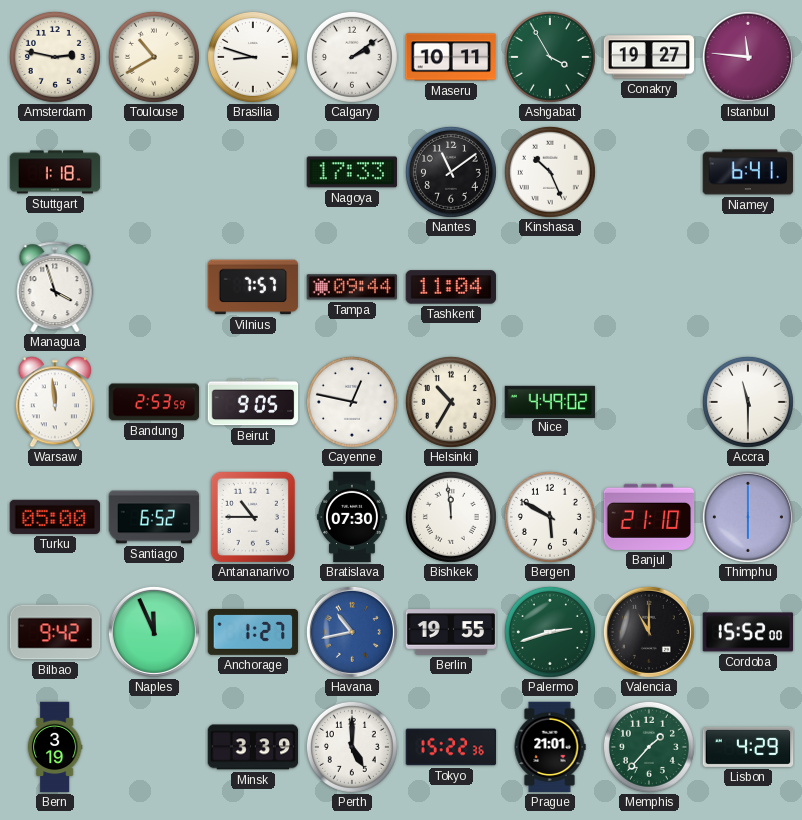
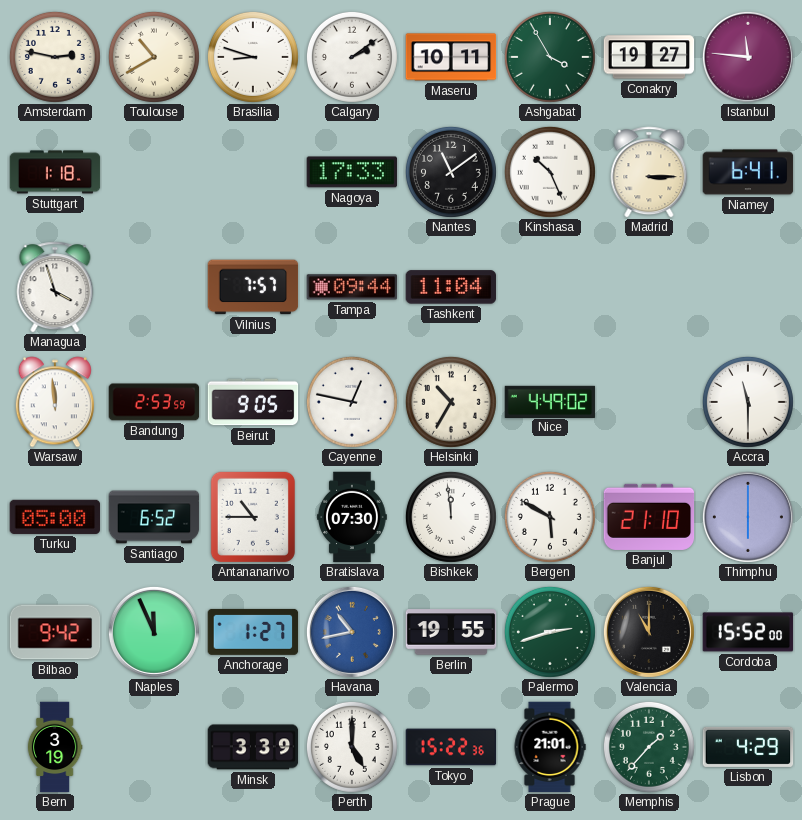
Madrid: none -> 3:15 (649, 172)
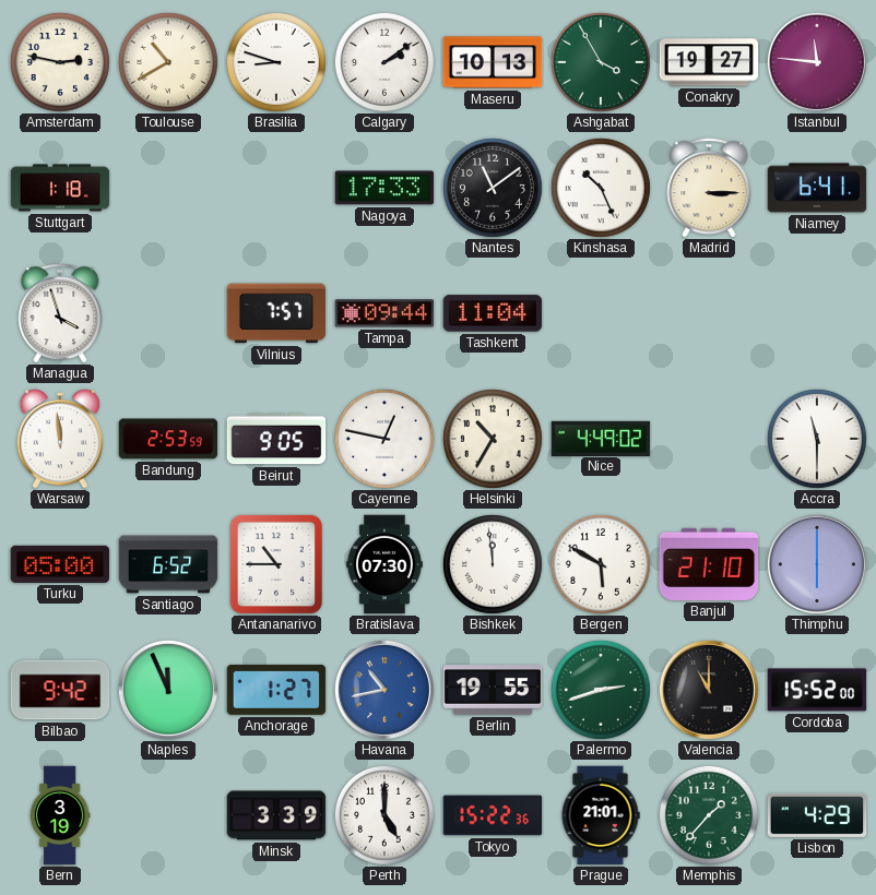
Maseru: 10:11 -> 10:13 (493, 62)
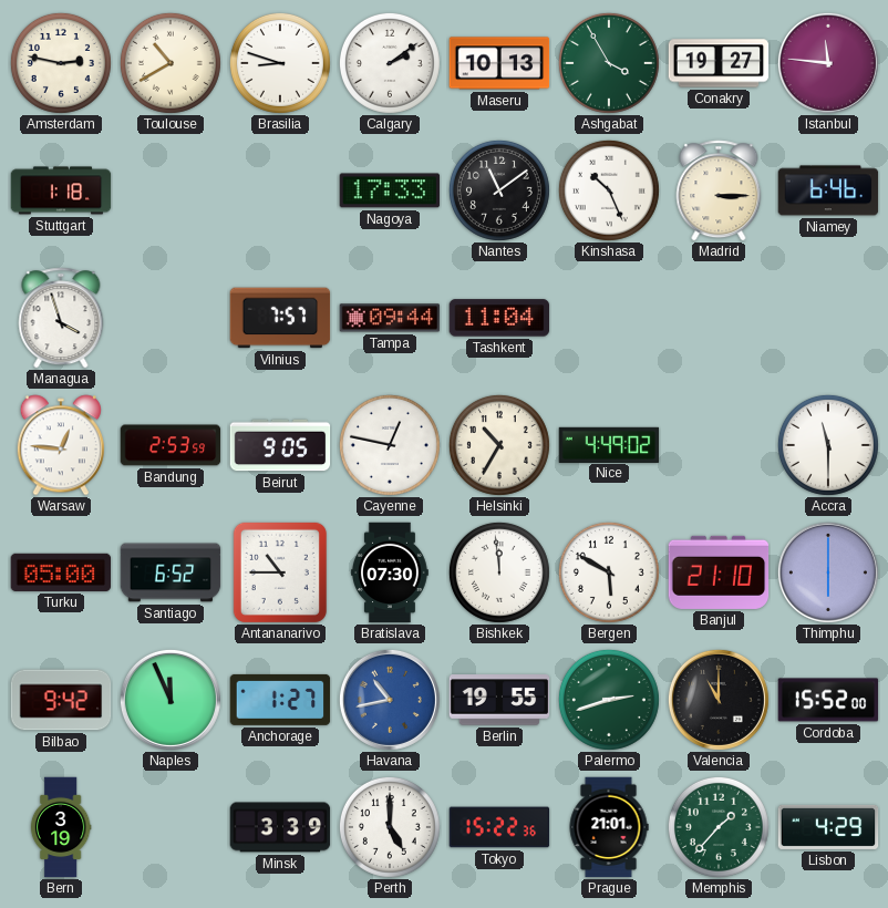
Niamey: 6:41 -> 6:46 (828, 190)
Warsaw: 11:59 -> 12:46 (61, 445)
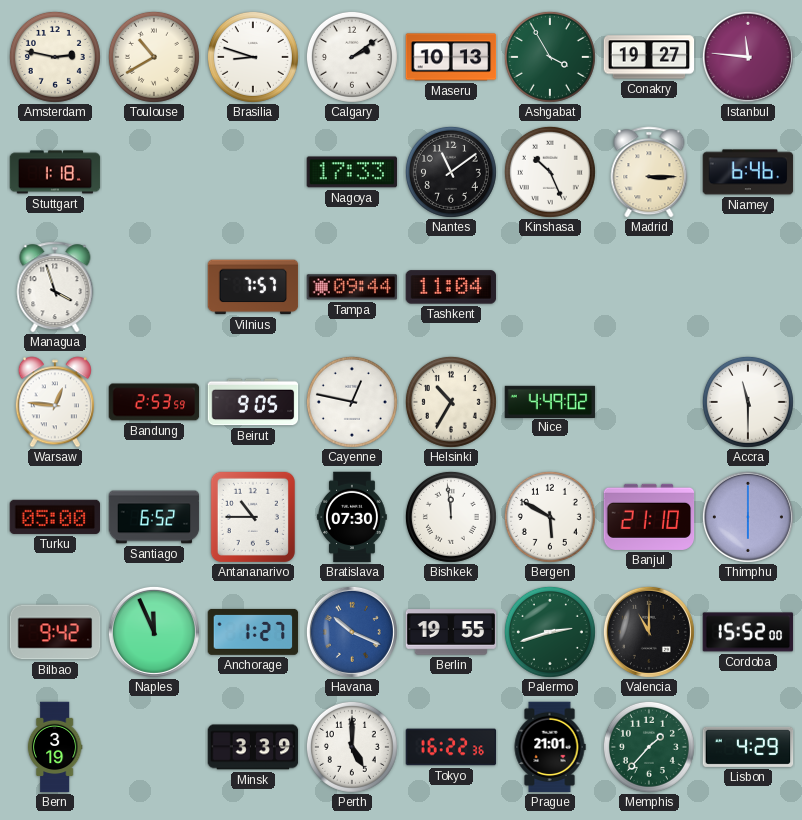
Havana: 10:43 -> 10:19 (352, 632)
Tokyo: 15:22 -> 16:22 (451, 747)
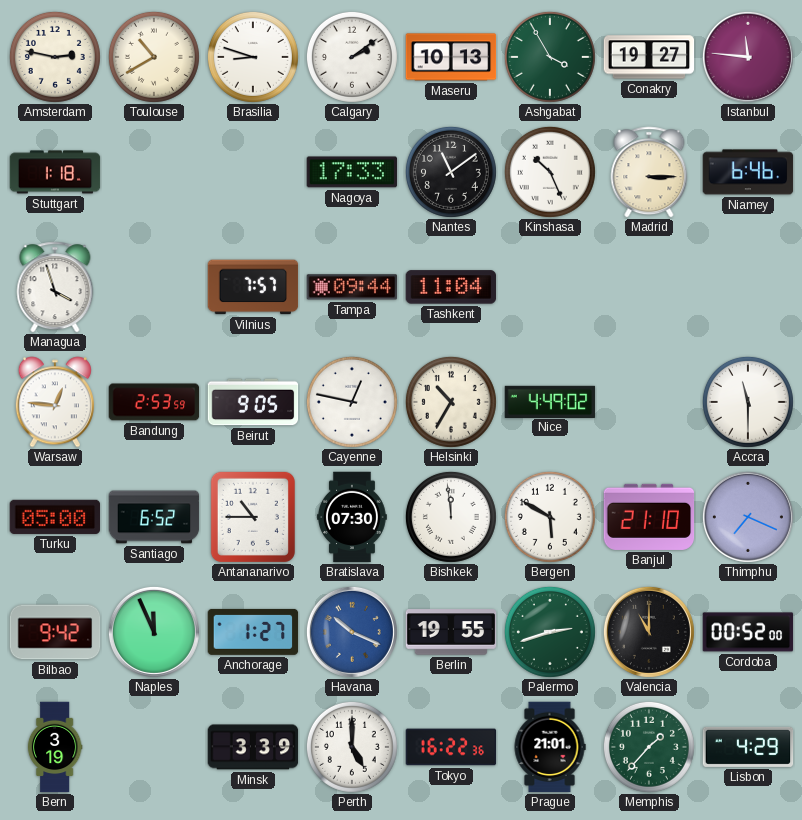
Thimphu: 6:00 -> 7:19 (748, 517)
Cordoba: 15:52 -> 00:52 (748, 632)
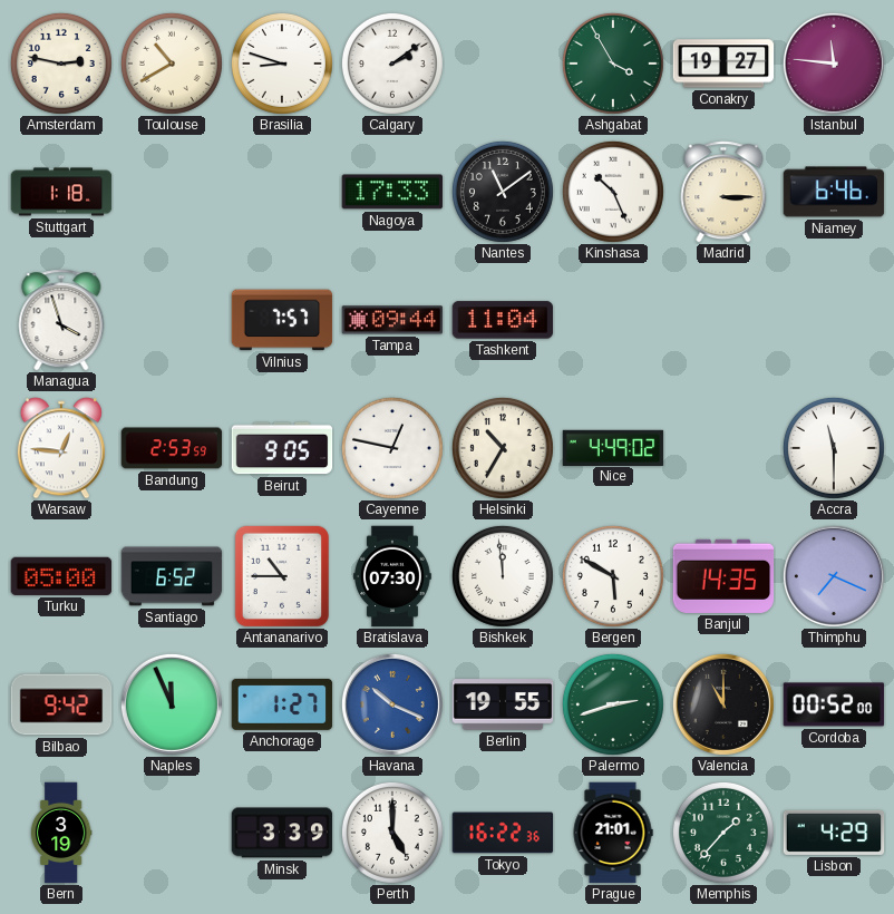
Maseru: 10:13 -> none (451, 57)
Banjul: 21:10 -> 14:35 (723, 576)
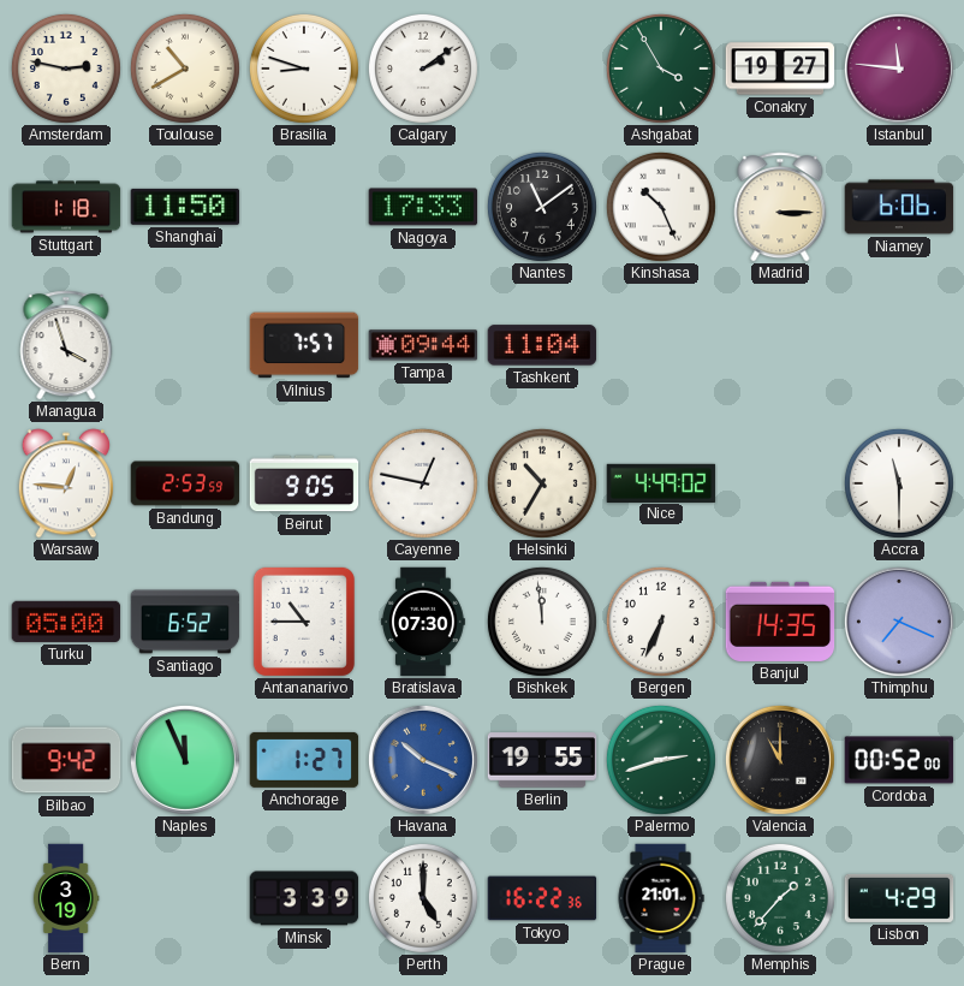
Shanghai: none -> 11:50 (185, 207)
Niamey: 6:46 -> 6:06 (899, 207)
Bergen: 5:50 -> 6:34 (661, 622)
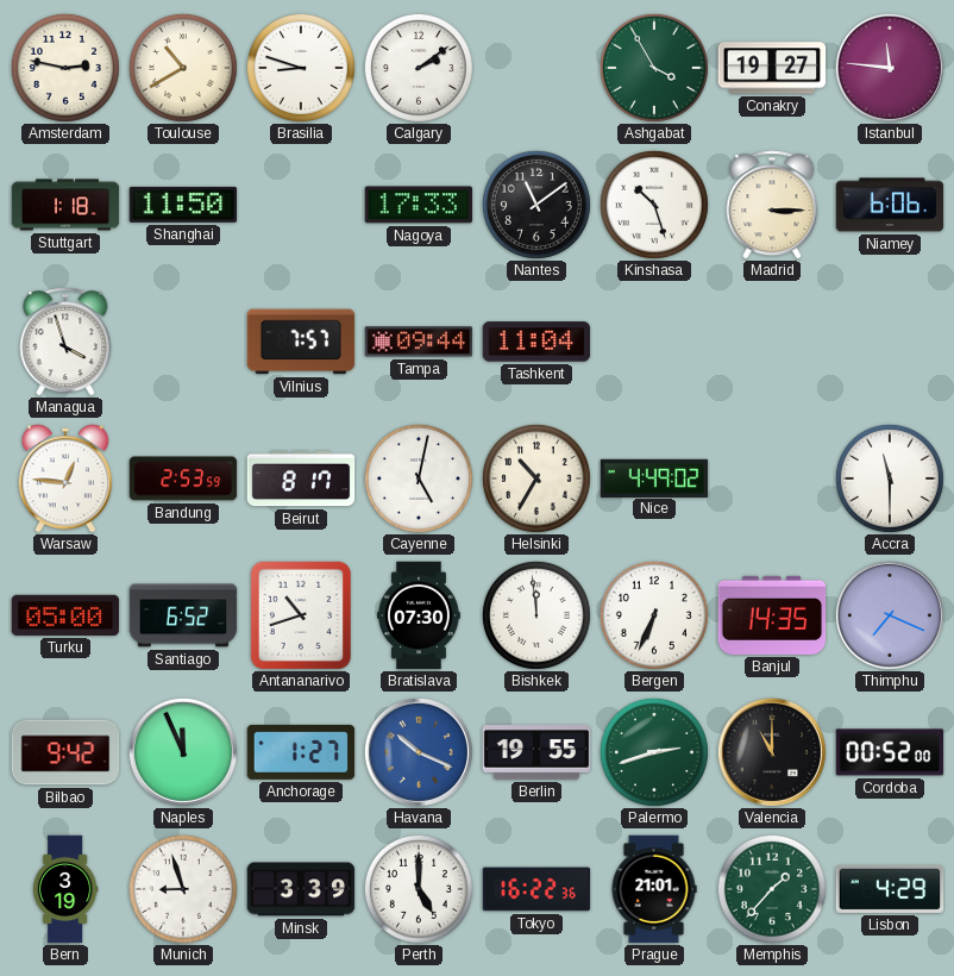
Kinshasa: 10:26 -> 10:27 (654, 205)
Beirut: 9:05 -> 8:17 (301, 478)
Cayenne: 12:47 -> 5:02 (419, 478)
Antananarivo: 10:45 -> 10:42 (301, 615)
Munich: none -> 8:57 (183, 889)
